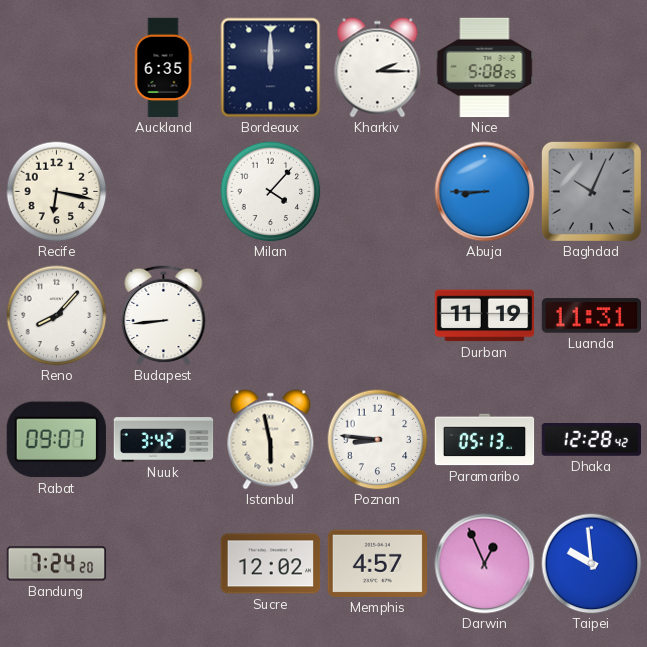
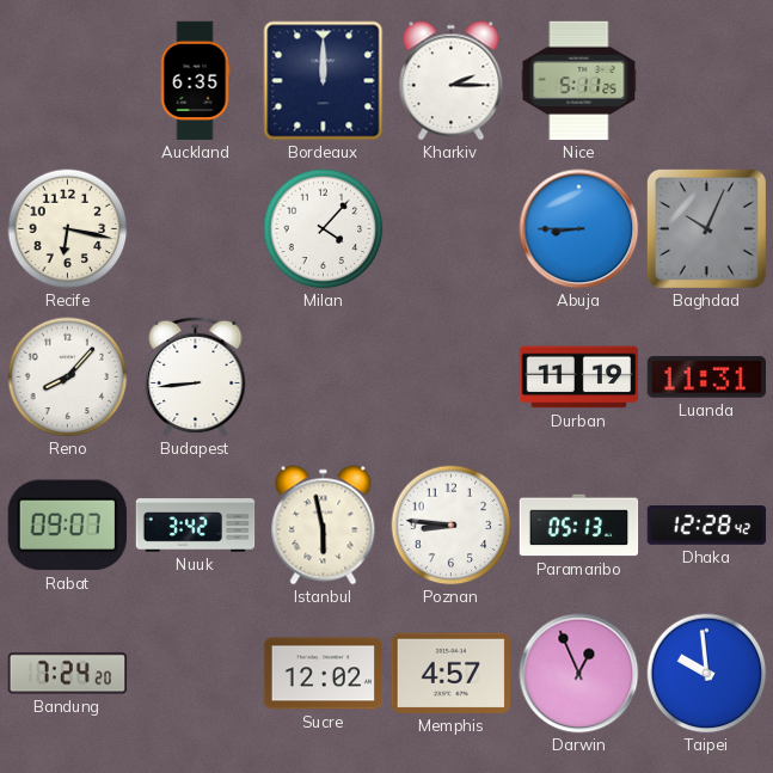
Nice: 5:08 -> 5:11 (579, 81)
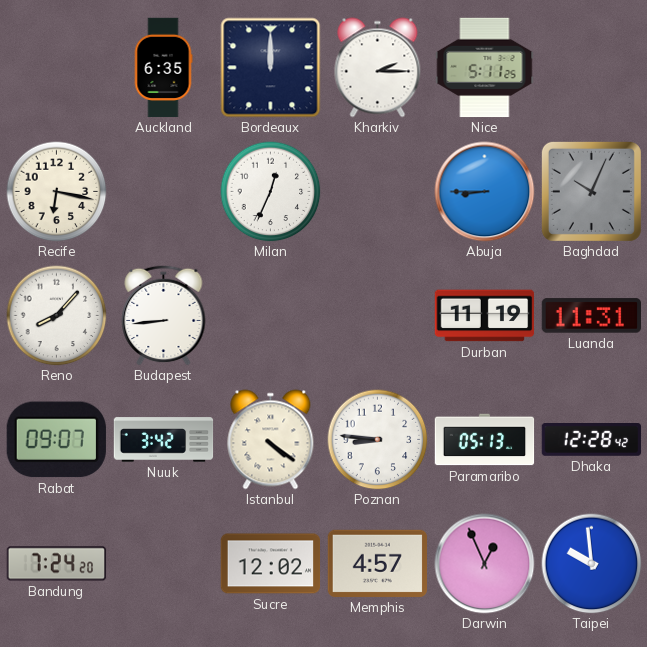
Milan: 4:07 -> 12:34 (271, 192)
Istanbul: 5:58 -> 4:21 (271, 440)
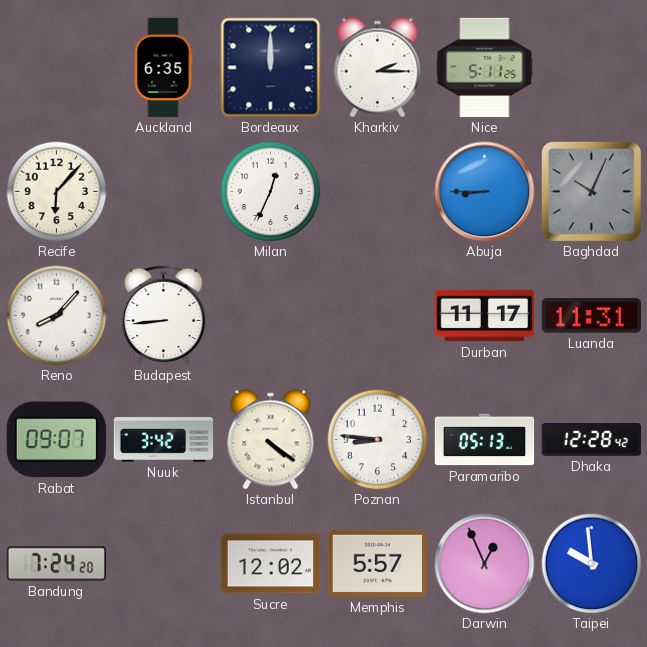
Recife: 6:17 -> 6:07 (57, 192)
Durban: 11:19 -> 11:17 (485, 316)
Memphis: 4:57 -> 5:57 (377, 563)
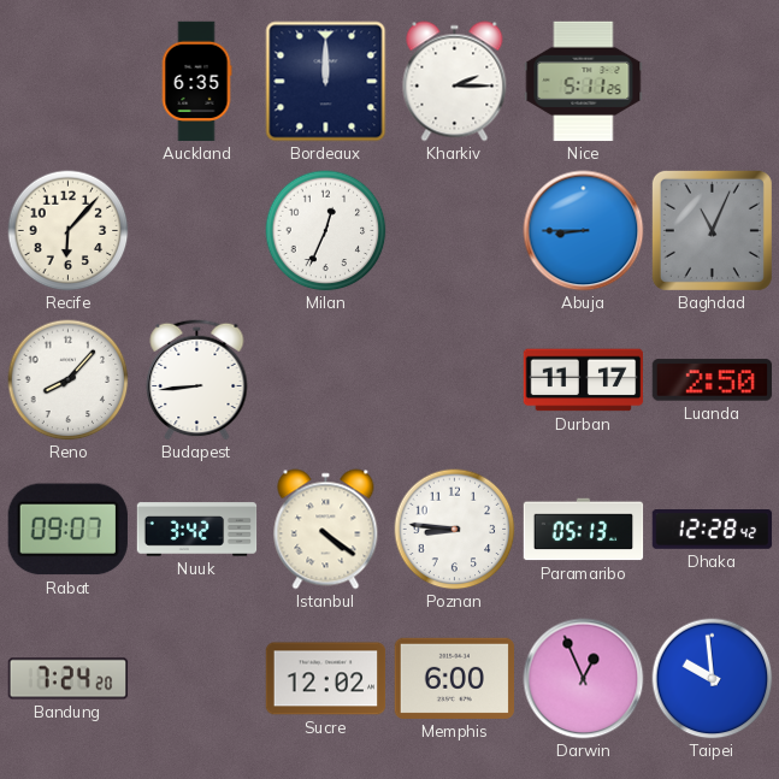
Baghdad: 10:04 -> 11:04 (712, 230)
Luanda: 11:31 -> 2:50 (712, 380)
Memphis: 5:57 -> 6:00 (454, 678)
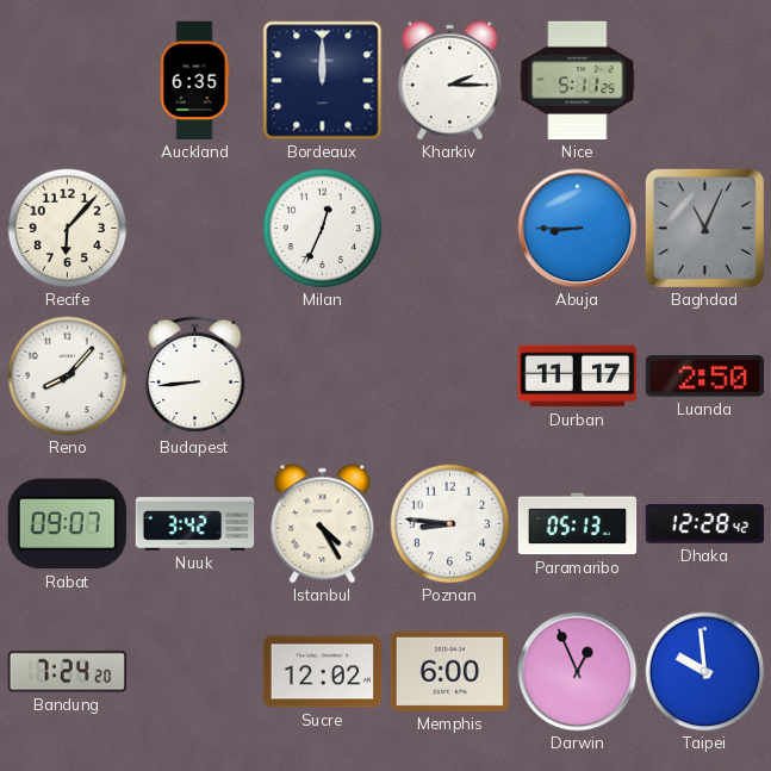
Istanbul: 4:21 -> 4:25 (323, 524)
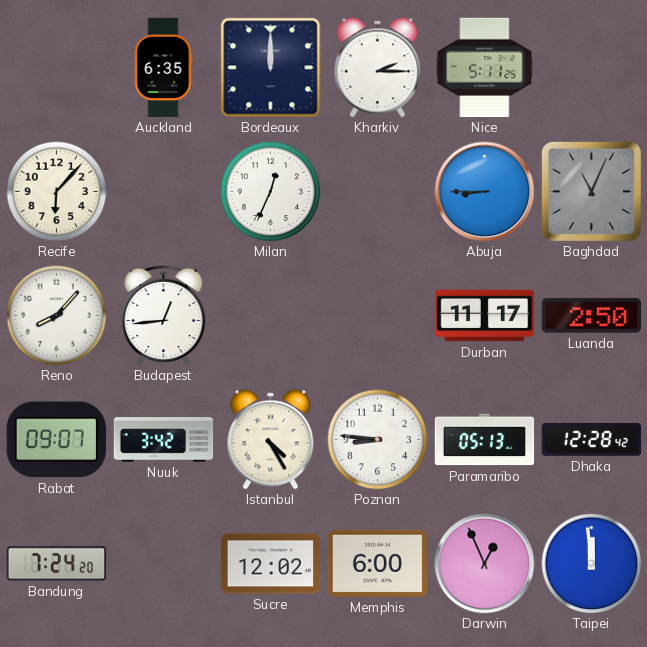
Budapest: 8:44 -> 12:44 (164, 315)
Taipei: 9:59 -> 11:59 (592, 564)
